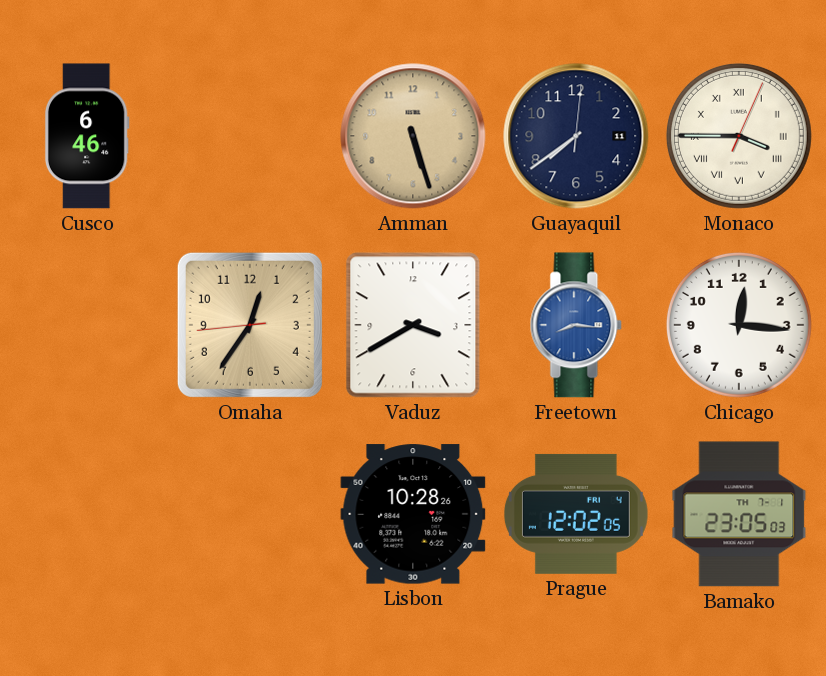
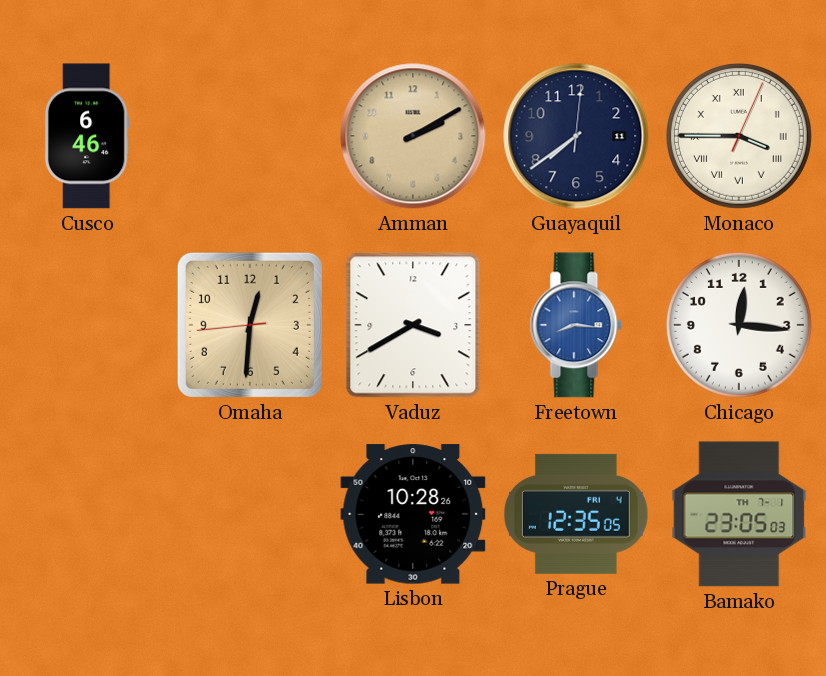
Amman: 5:27 -> 2:10 (413, 136)
Omaha: 12:35 -> 12:30 (250, 325)
Prague: 12:02 -> 12:35 (576, 514)
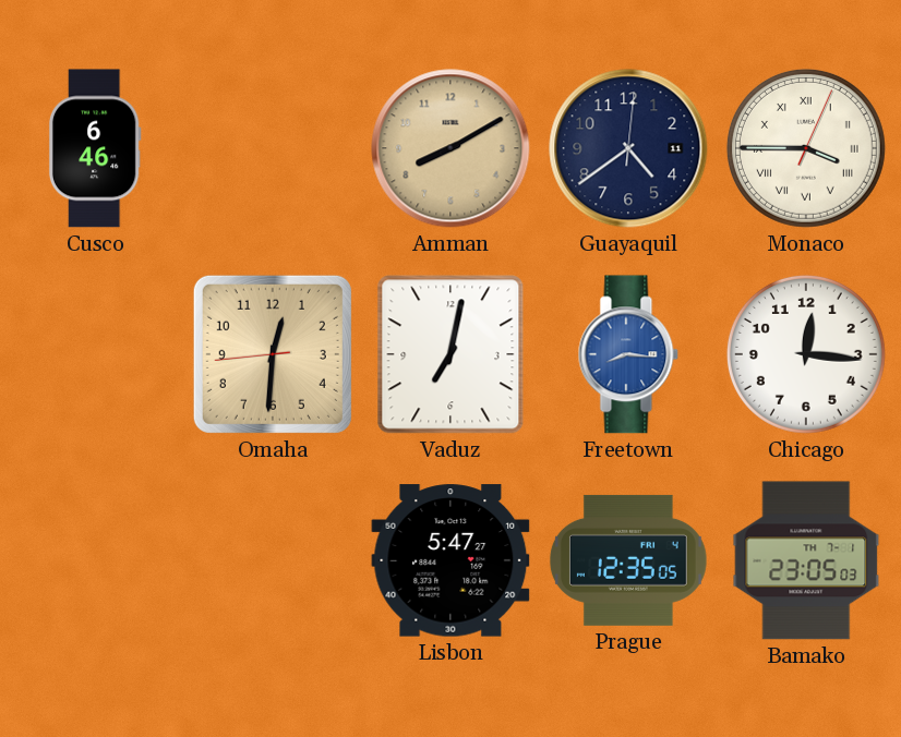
Amman: 2:10 -> 8:10 (450, 148)
Guayaquil: 7:39 -> 4:39 (628, 148)
Vaduz: 3:40 -> 7:02 (450, 354)
Lisbon: 10:28 -> 5:47 (450, 560)
